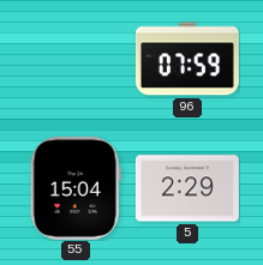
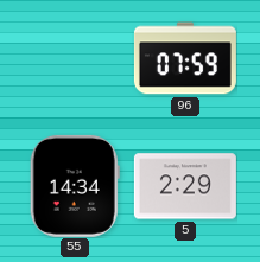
55: 15:04 -> 14:34 (75, 186)
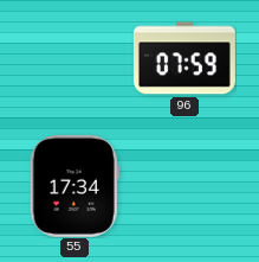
55: 14:34 -> 17:34 (75, 186)
5: 2:29 -> none (185, 186)
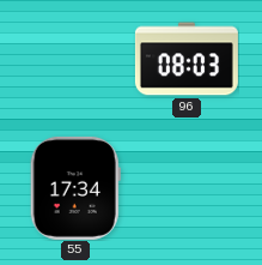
96: 07:59 -> 08:03 (187, 59)
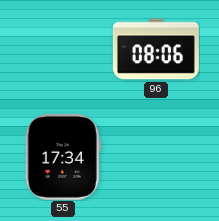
96: 08:03 -> 08:06 (156, 49)
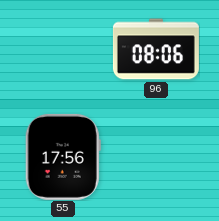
55: 17:34 -> 17:56 (63, 157)
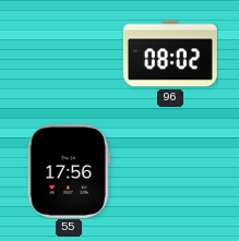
96: 08:06 -> 08:02 (170, 53)
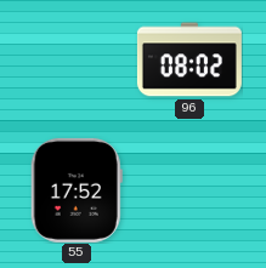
55: 17:56 -> 17:52 (77, 190)
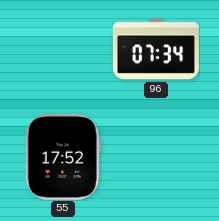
96: 08:02 -> 07:34 (156, 49)
